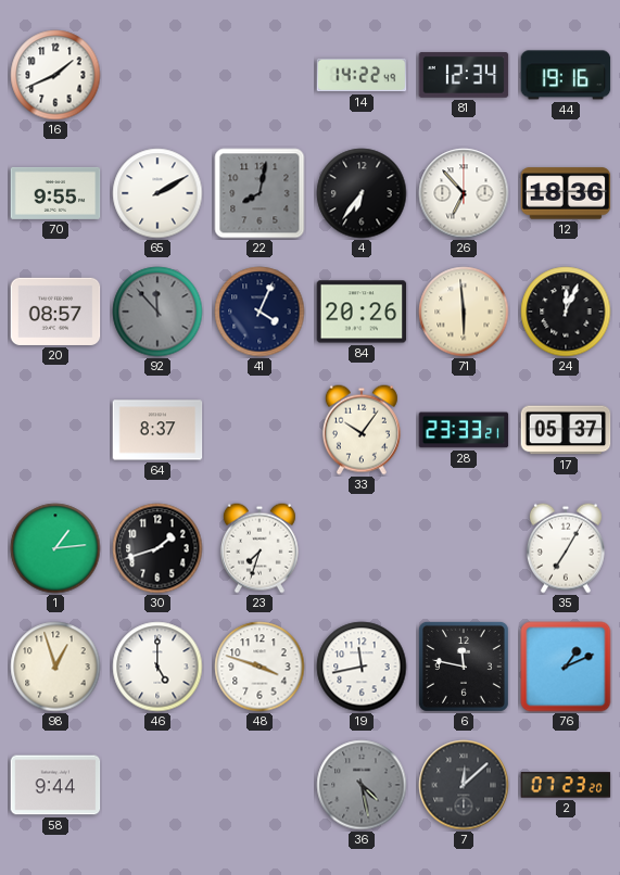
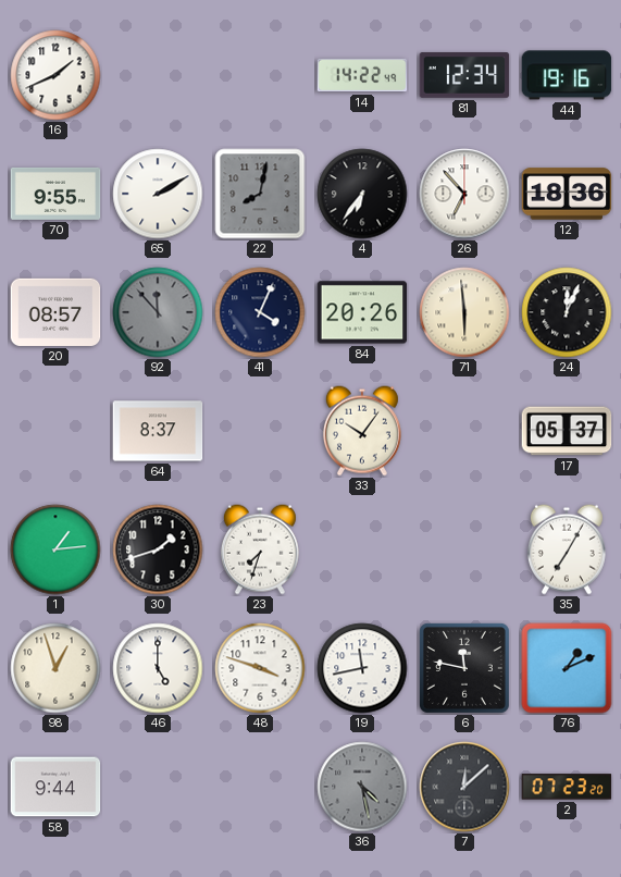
28: 23:33 -> none (464, 430)
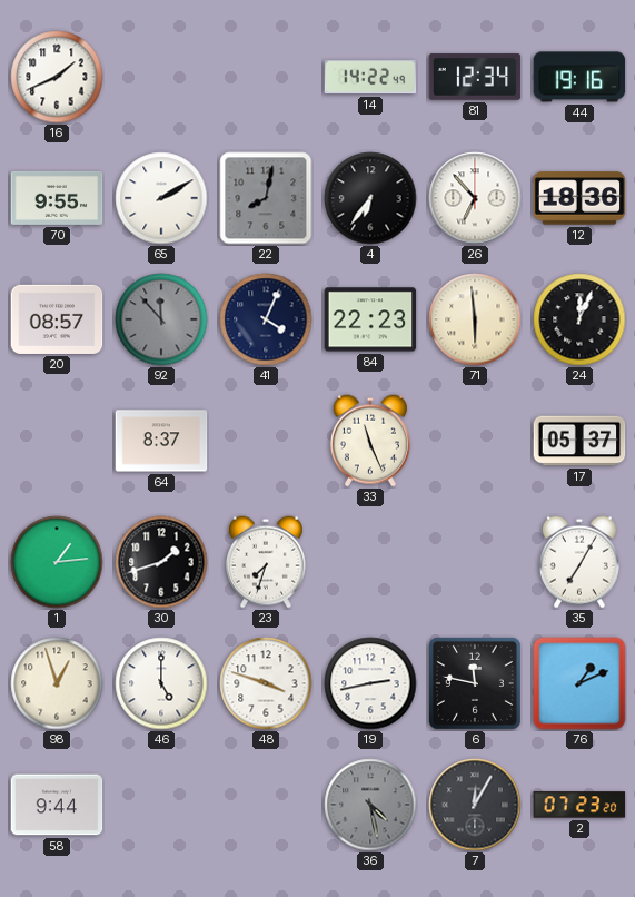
84: 20:26 -> 22:23 (370, 319)
33: 10:06 -> 11:26 (370, 441)
19: 11:43 -> 2:43 (370, 683)
7: 12:08 -> 12:05 (475, 805)
